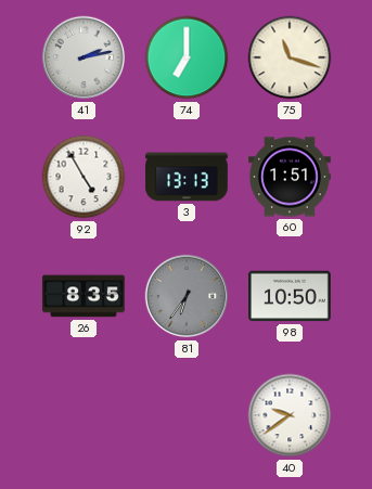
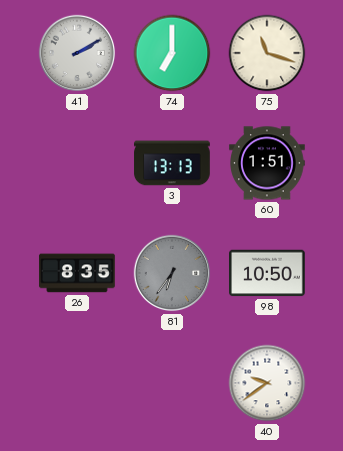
41: 2:13 -> 2:10 (77, 53)
92: 4:55 -> none (84, 177)
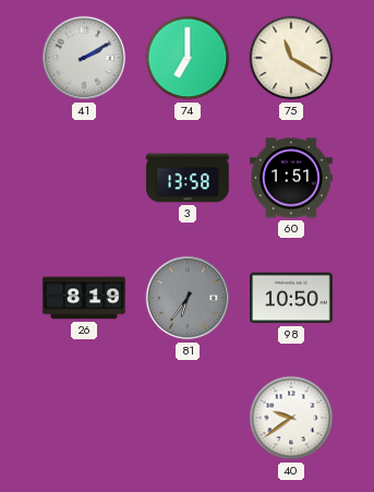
75: 11:18 -> 11:20 (291, 58)
3: 13:13 -> 13:58 (188, 178)
26: 8:35 -> 8:19 (84, 298)
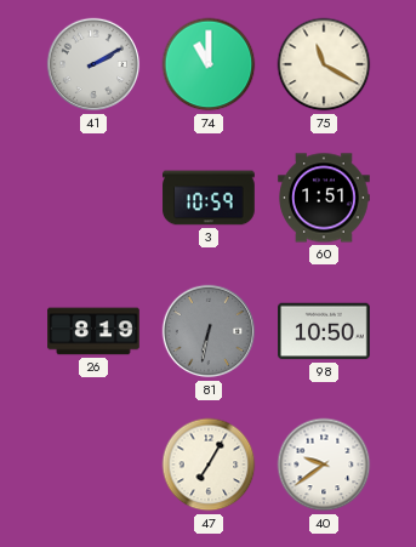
74: 7:00 -> 11:00 (209, 64)
3: 13:58 -> 10:59 (209, 198)
81: 6:36 -> 6:32 (209, 331)
47: none -> 7:05 (209, 465)
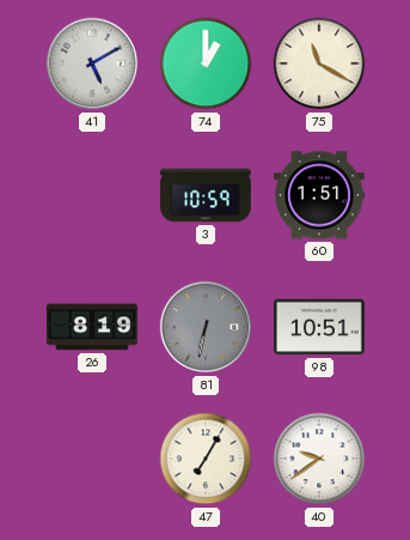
41: 2:10 -> 5:10 (92, 63)
74: 11:00 -> 1:00 (206, 63)
98: 10:50 -> 10:51 (320, 327)
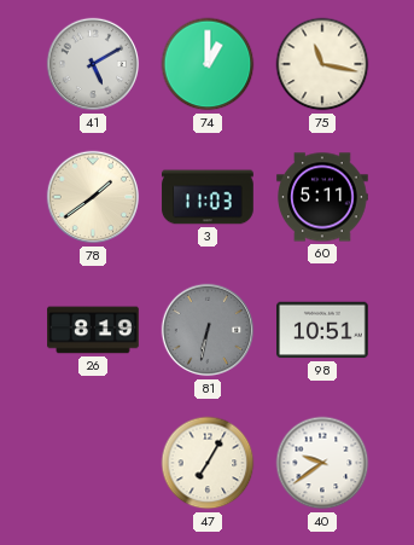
75: 11:20 -> 11:17 (322, 64)
78: none -> 1:39 (93, 197)
3: 10:59 -> 11:03 (208, 197)
60: 1:51 -> 5:11 (322, 197)
